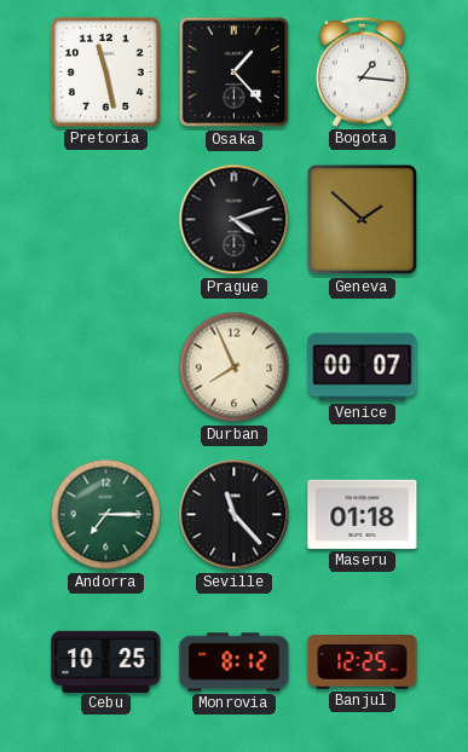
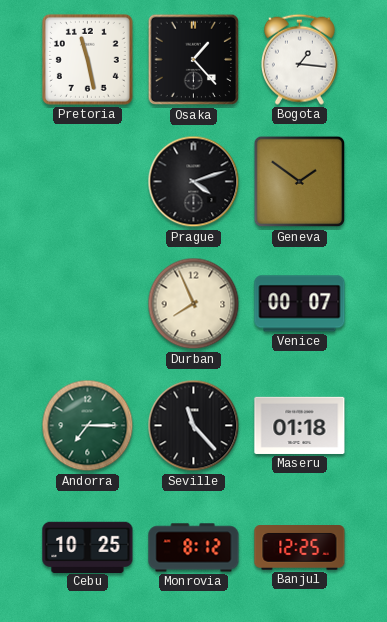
Geneva: 1:52 -> 1:51 (300, 182)
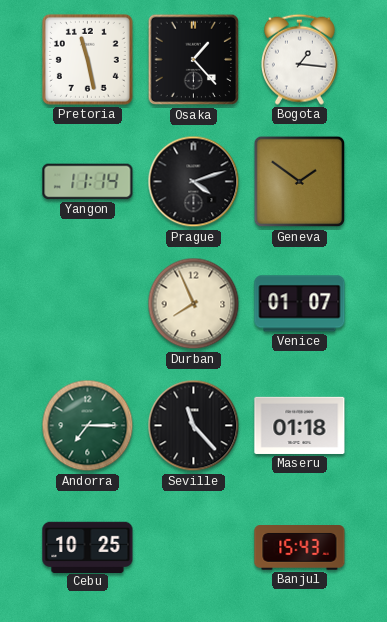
Yangon: none -> 11:14 (88, 182)
Venice: 00:07 -> 01:07 (300, 304)
Monrovia: 8:12 -> none (194, 548)
Banjul: 12:25 -> 15:43 (300, 548)
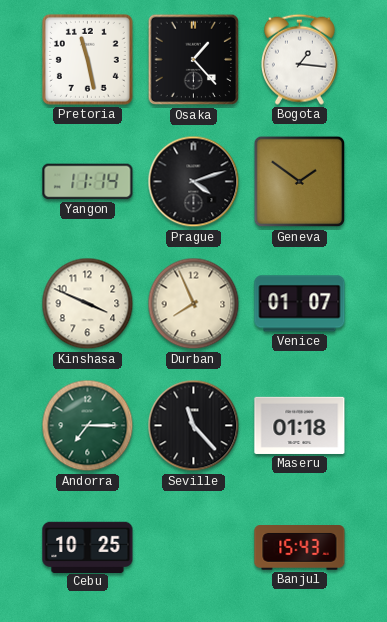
Kinshasa: none -> 3:49 (88, 304)
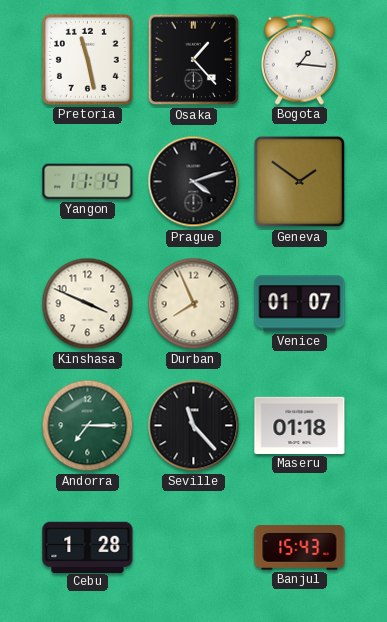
Cebu: 10:25 -> 1:28 (88, 547)
